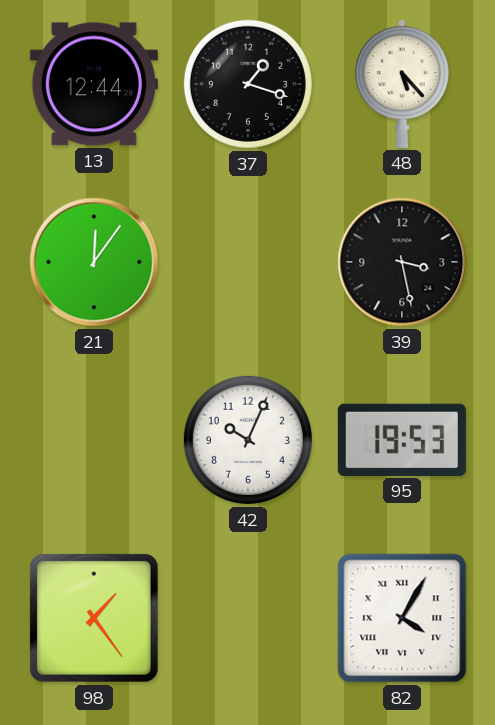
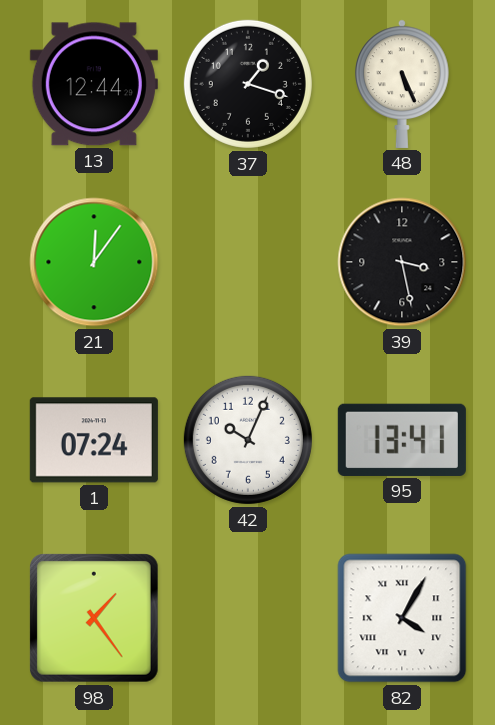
48: 5:23 -> 5:26 (403, 84)
1: none -> 07:24 (94, 440)
95: 19:53 -> 13:41 (402, 440)
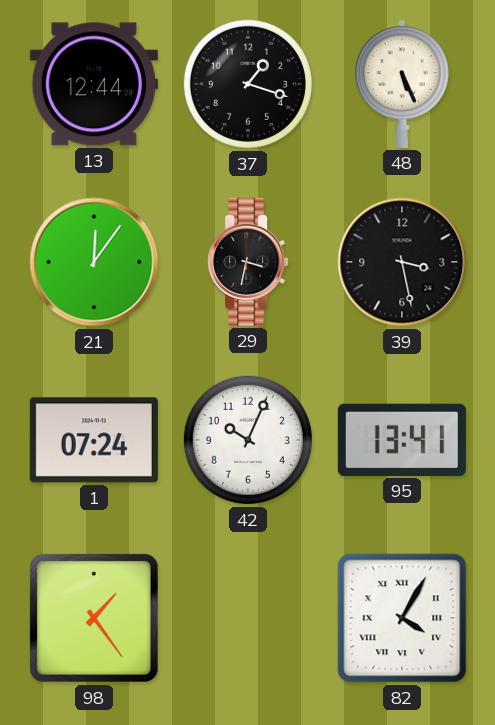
29: none -> 3:32 (248, 262)
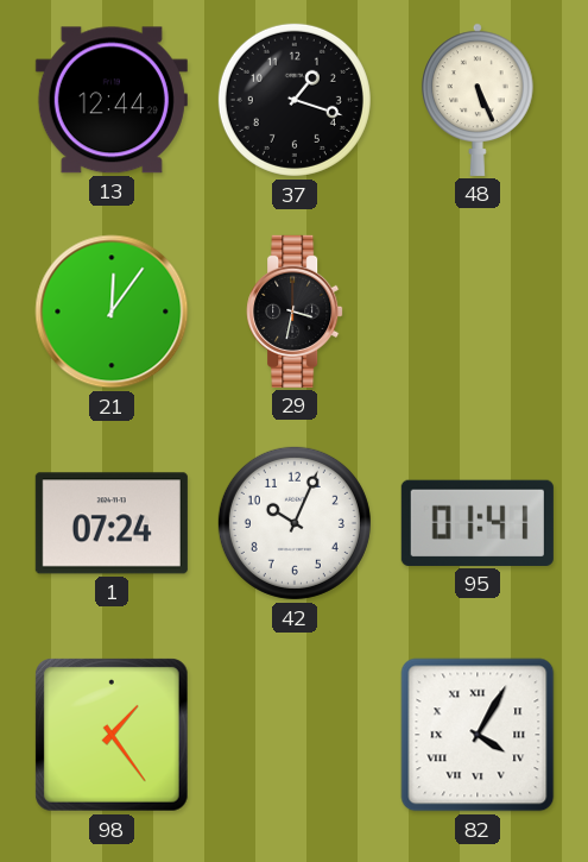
39: 3:28 -> none (402, 262)
95: 13:41 -> 01:41 (478, 523)
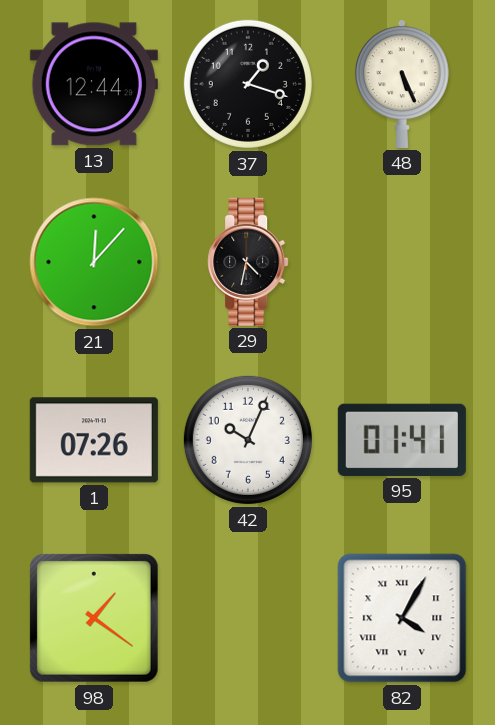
21: 12:06 -> 12:07 (94, 262)
29: 3:32 -> 4:32 (248, 262)
1: 07:24 -> 07:26 (94, 440)
98: 1:24 -> 1:21 (95, 619)
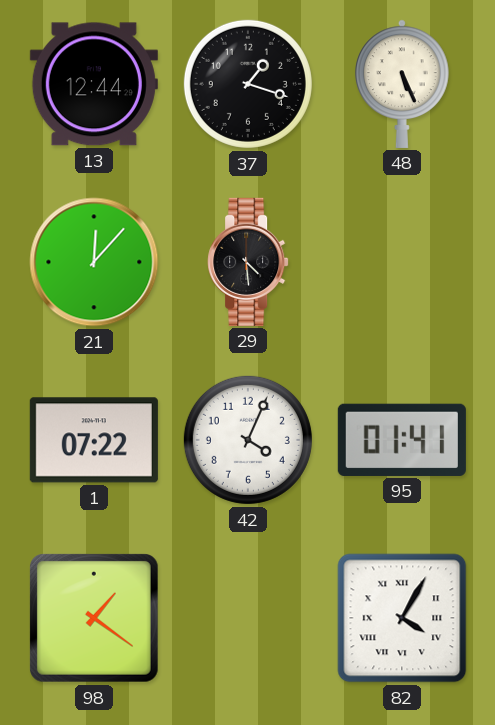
29: 4:32 -> 4:29 (248, 262)
1: 07:26 -> 07:22 (94, 440)
42: 10:04 -> 4:04 (248, 440)
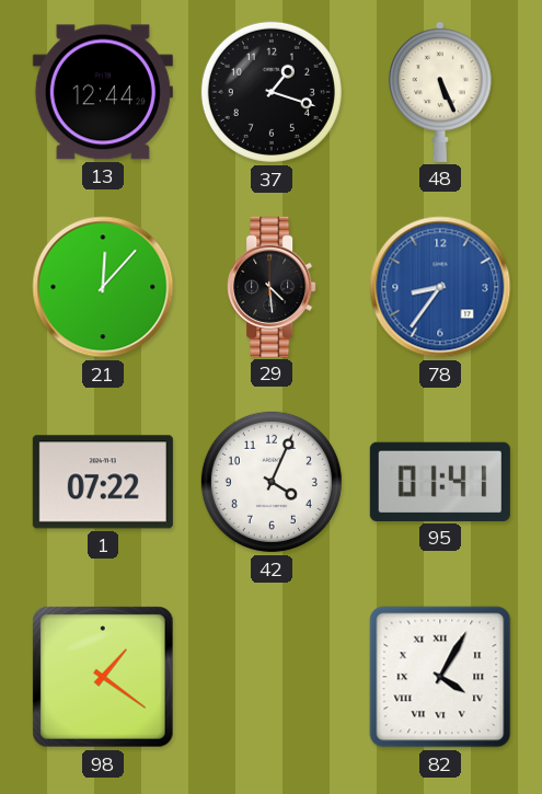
78: none -> 8:36 (440, 287)
